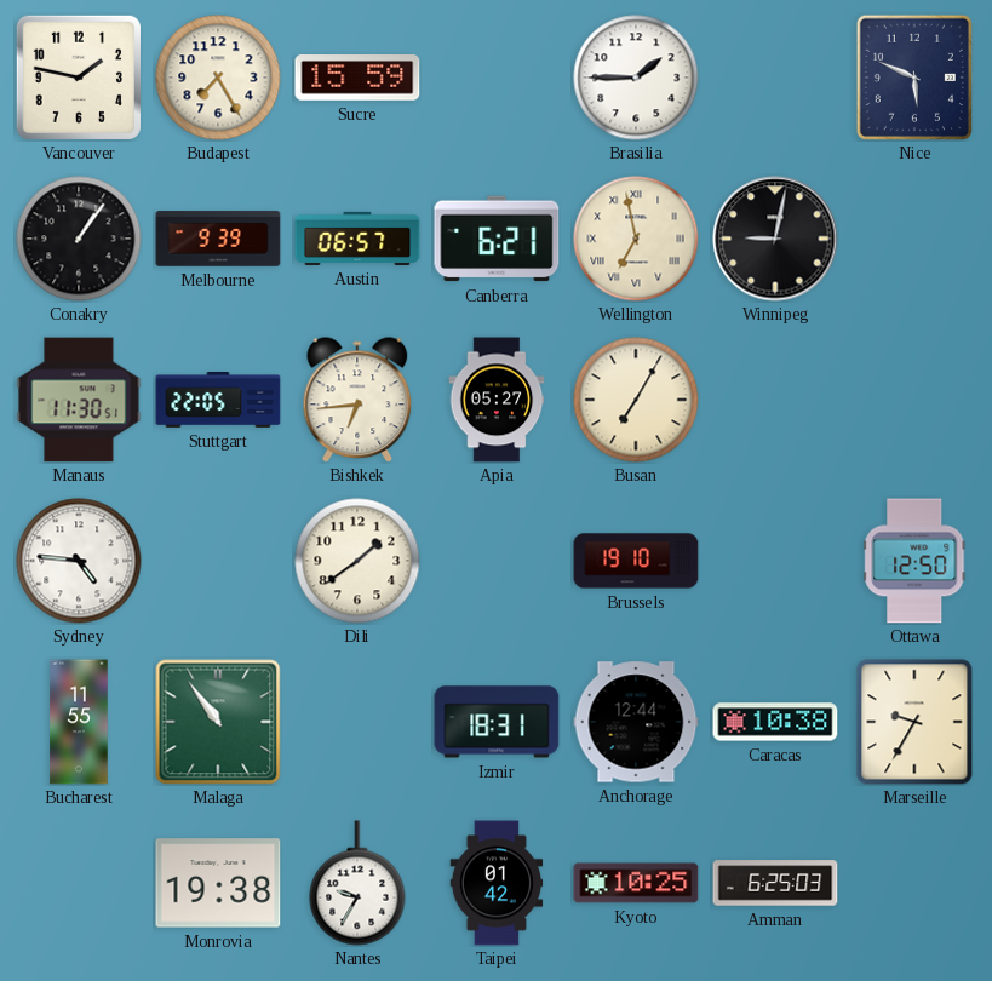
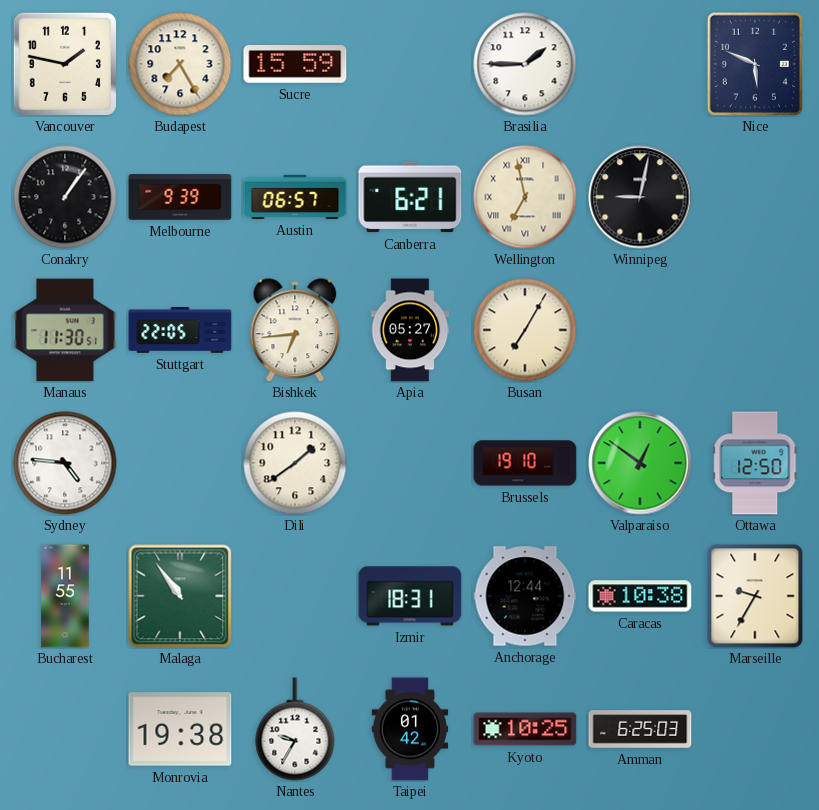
Valparaiso: none -> 12:51 (640, 463)
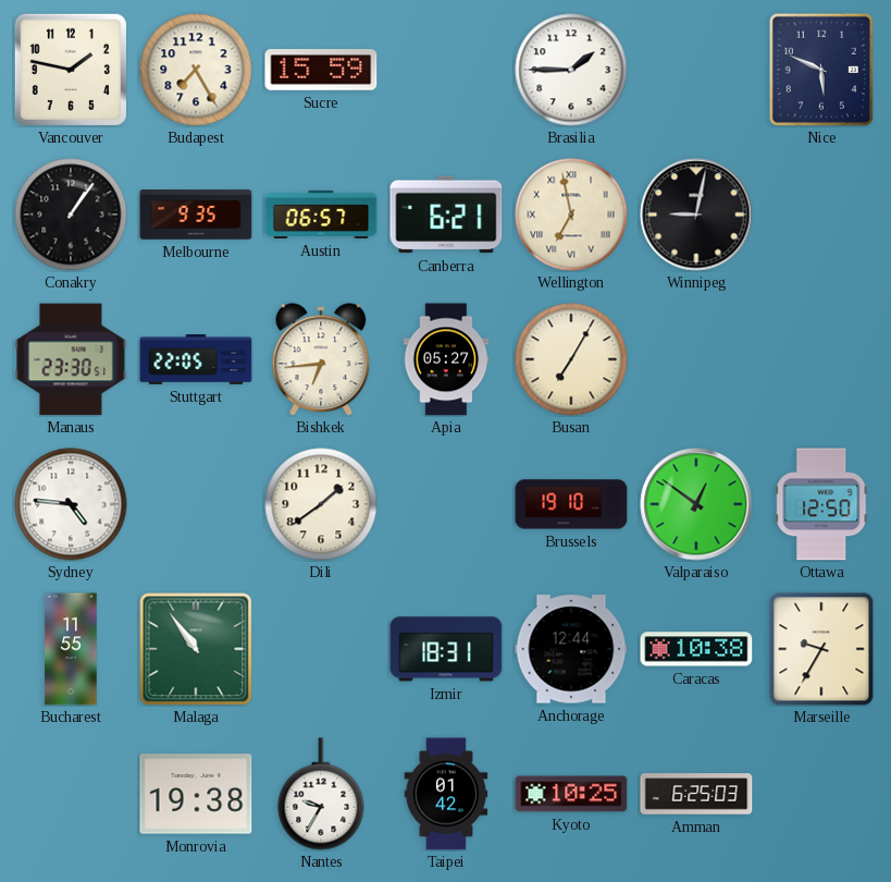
Melbourne: 9:39 -> 9:35 (196, 215)
Manaus: 11:30 -> 23:30 (71, 359)
